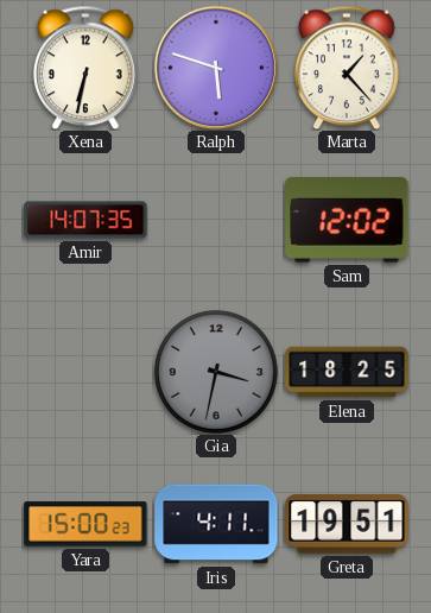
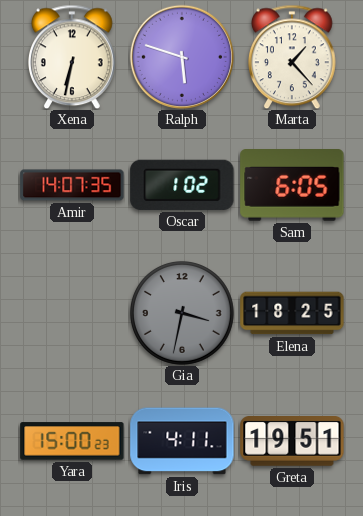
Oscar: none -> 1:02 (182, 185)
Sam: 12:02 -> 6:05 (292, 186)
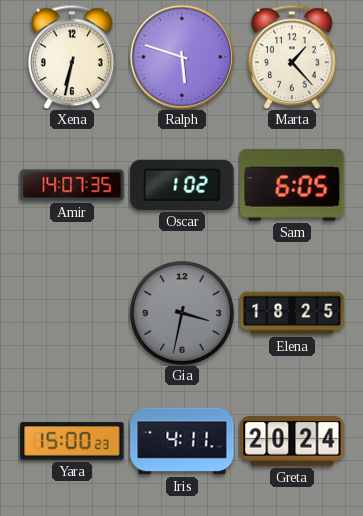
Greta: 19:51 -> 20:24 (292, 442)
